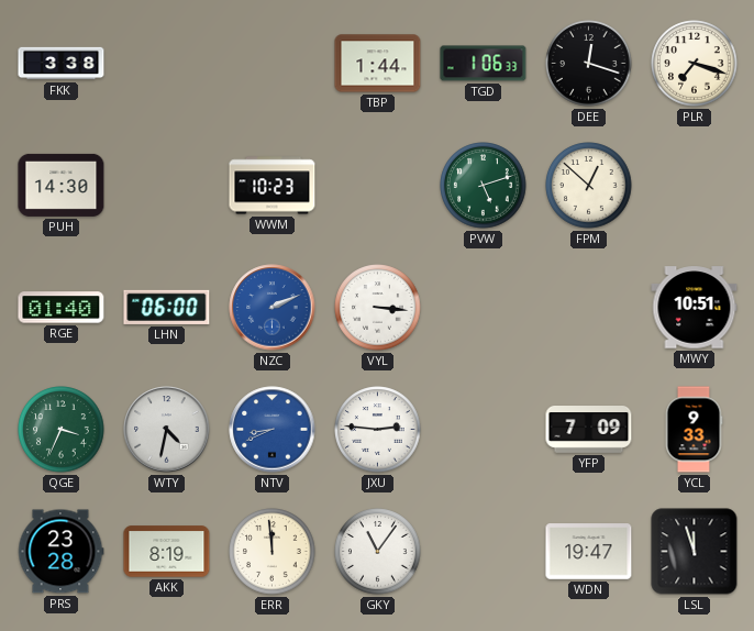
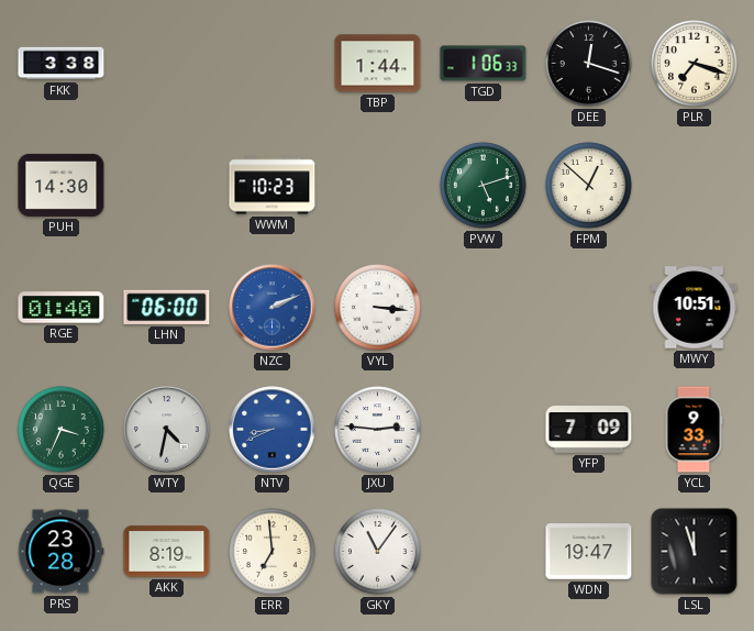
ERR: 11:59 -> 6:59 (273, 552)
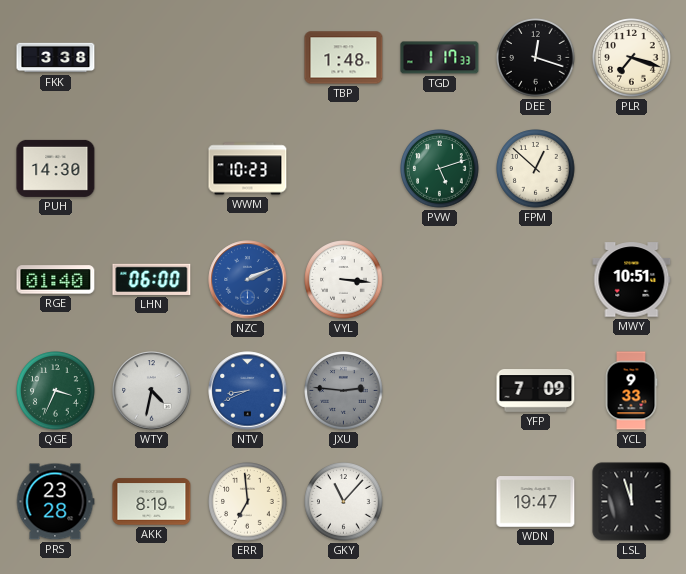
TBP: 1:44 -> 1:48 (344, 58)
TGD: 1:06 -> 1:17 (440, 58)
JXU dial: white -> grey (344, 391)
GKY: 11:06 -> 11:07 (344, 502)
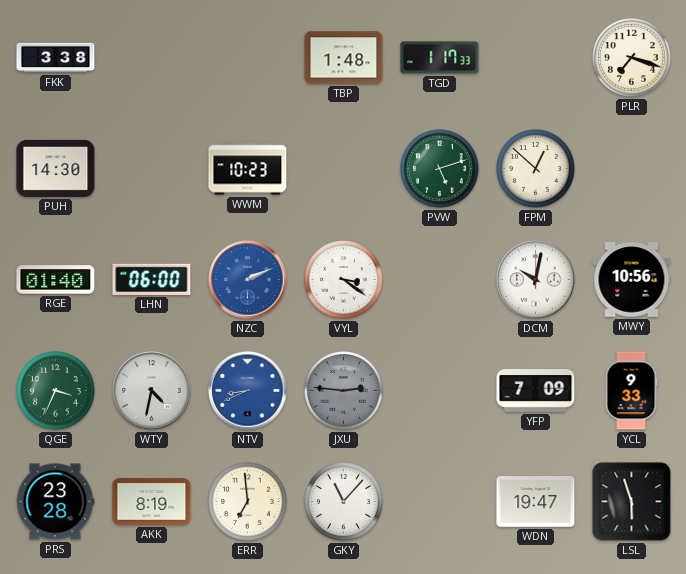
DEE: 12:18 -> none (536, 58)
VYL: 3:16 -> 3:21 (344, 280)
DCM: none -> 10:02 (536, 280)
MWY: 10:51 -> 10:56 (632, 280)
LSL: 11:57 -> 5:57 (632, 502)
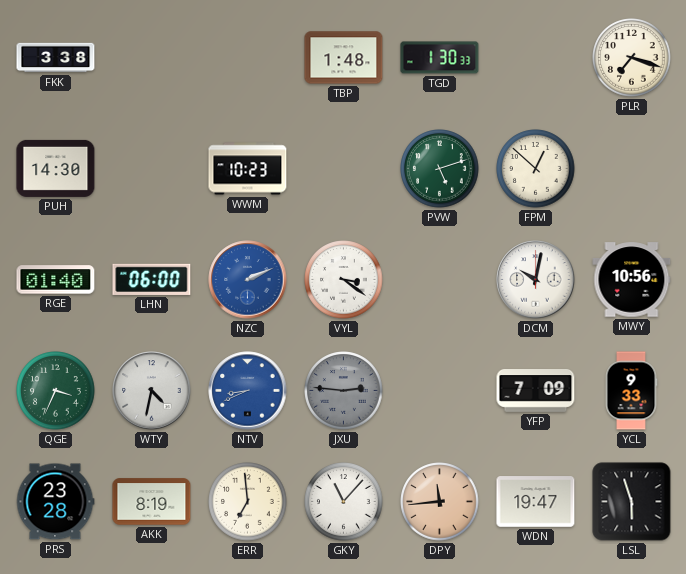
TGD: 1:17 -> 1:30 (440, 58)
DPY: none -> 11:44 (440, 502)
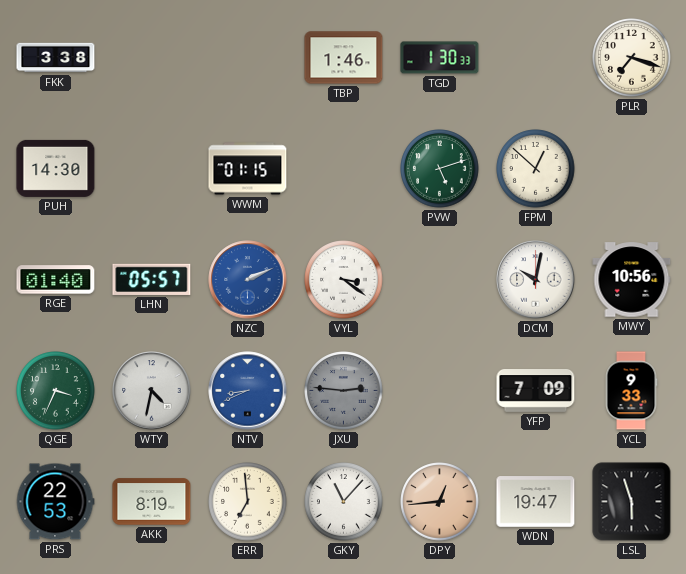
TBP: 1:48 -> 1:46 (344, 58)
WWM: 10:23 -> 01:15 (248, 169)
LHN: 06:00 -> 05:57 (152, 279)
PRS: 23:28 -> 22:53 (55, 502)
DPY: 11:44 -> 12:44 (440, 502)
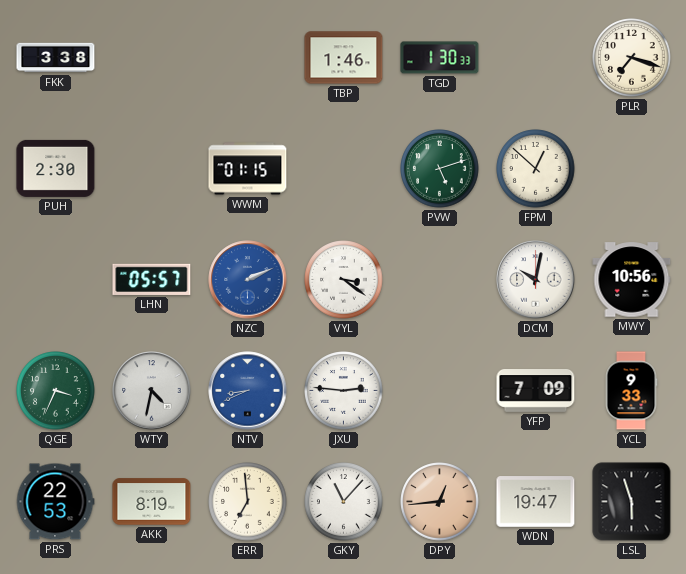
PUH: 14:30 -> 2:30 (56, 168)
RGE: 01:40 -> none (56, 280)
JXU dial: grey -> white (344, 391)
